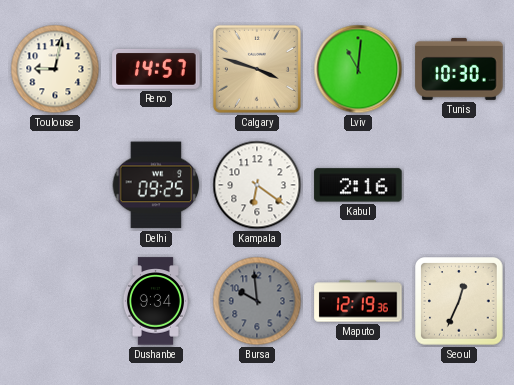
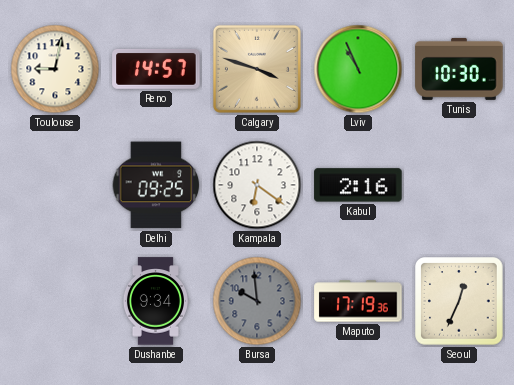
Lviv: 11:01 -> 10:56 (358, 69)
Maputo: 12:19 -> 17:19 (358, 301)
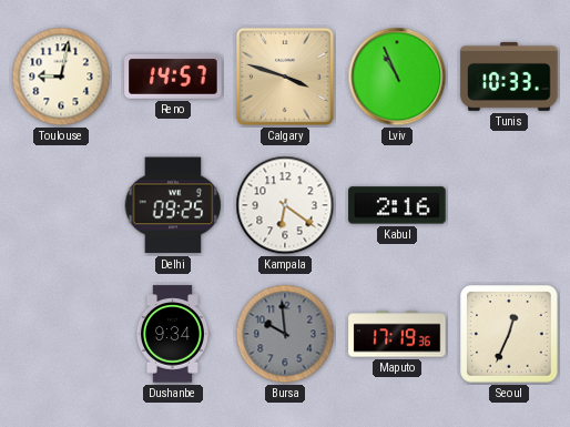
Tunis: 10:30 -> 10:33 (509, 77)
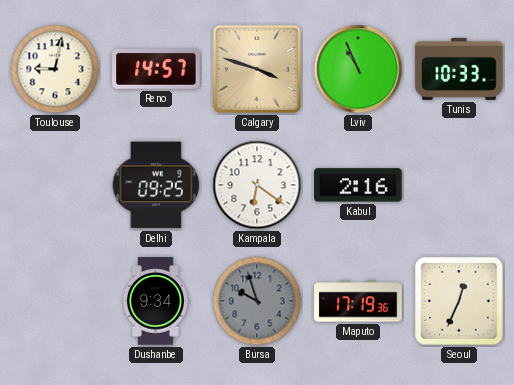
Bursa: 9:59 -> 9:57 (257, 301)
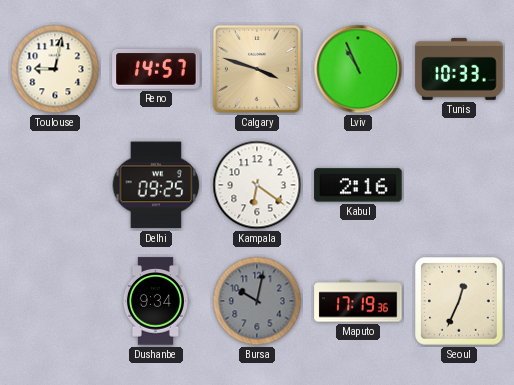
Bursa: 9:57 -> 10:02 (257, 301)
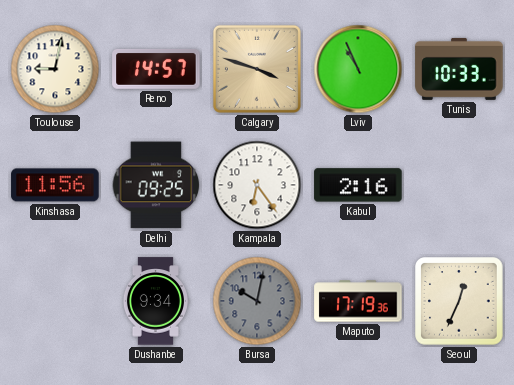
Kinshasa: none -> 11:56 (55, 185)
Kampala: 6:21 -> 6:24 (257, 185)
